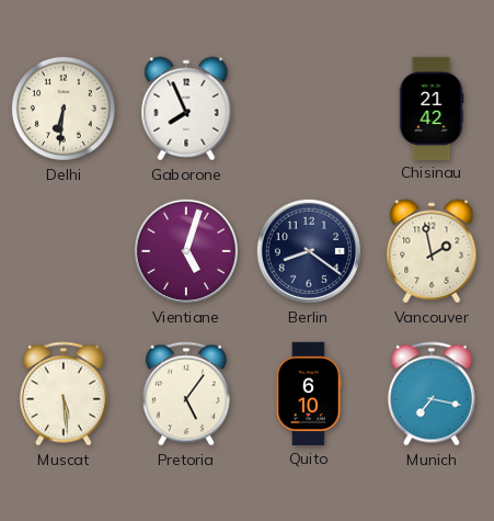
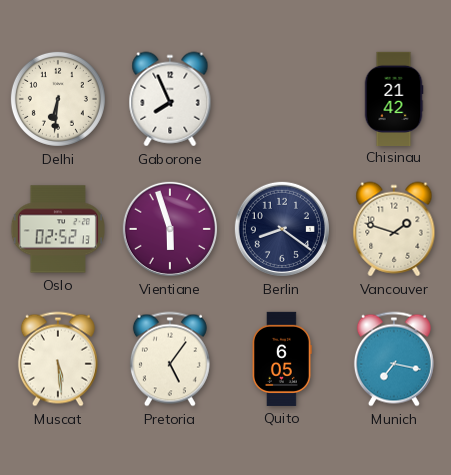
Oslo: none -> 02:52 (58, 229)
Vientiane: 5:03 -> 5:57 (170, 229)
Vancouver: 1:58 -> 1:48 (394, 229)
Quito: 6:10 -> 6:05 (282, 359)
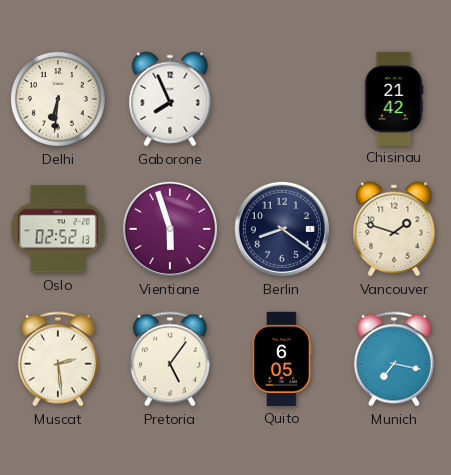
Muscat: 5:29 -> 2:29 (58, 359)
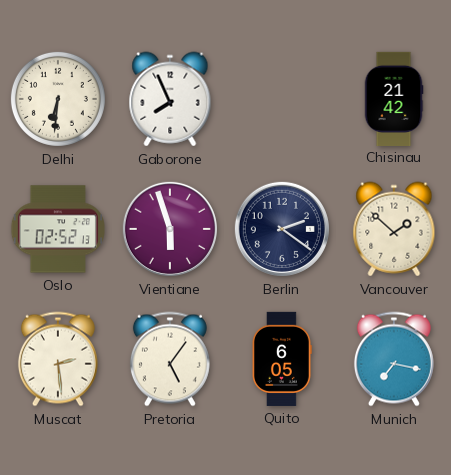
Berlin: 8:21 -> 2:21 (282, 229)
Vancouver: 1:48 -> 1:52 (394, 229)
